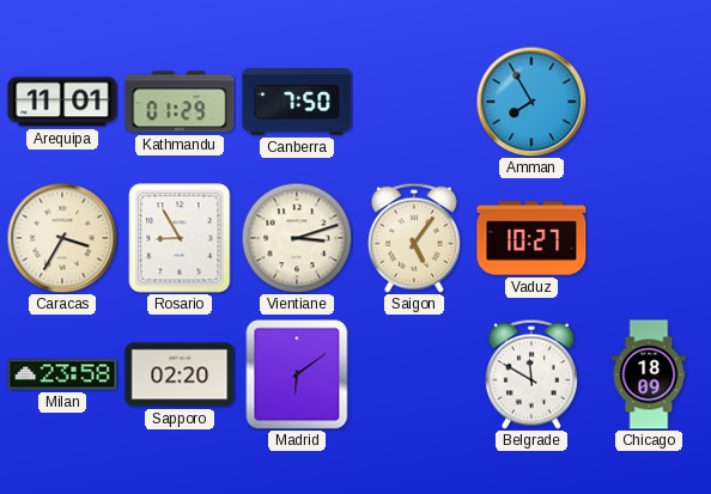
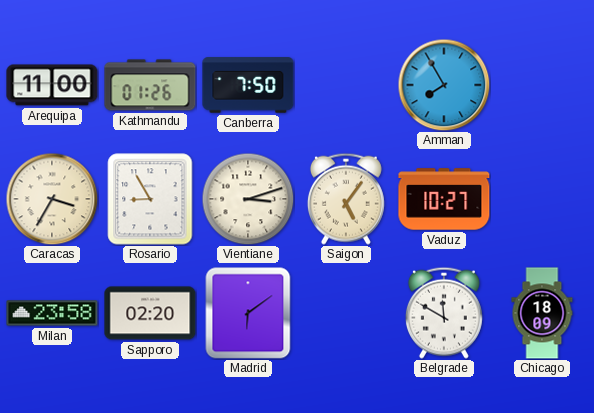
Arequipa: 11:01 -> 11:00 (52, 85)
Kathmandu: 01:29 -> 01:26 (150, 85)
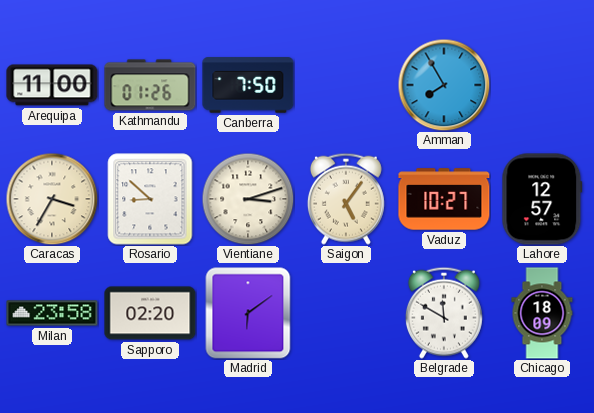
Rosario: 8:55 -> 8:52 (150, 199)
Lahore: none -> 12:57 (542, 199)
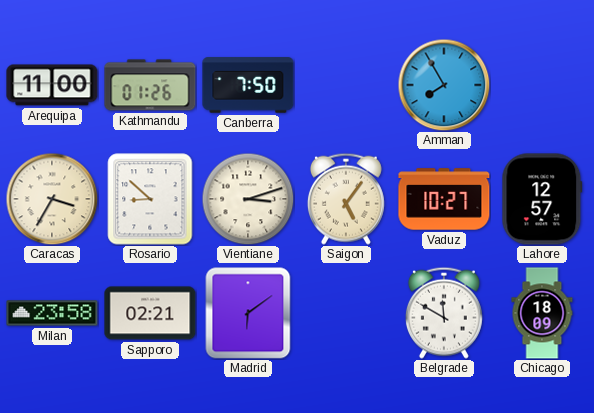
Sapporo: 02:20 -> 02:21 (150, 313)
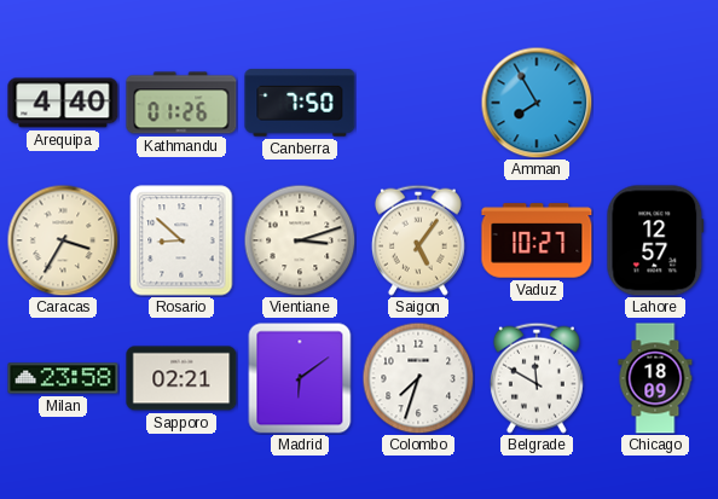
Arequipa: 11:00 -> 4:40 (63, 103)
Colombo: none -> 7:33 (418, 378)
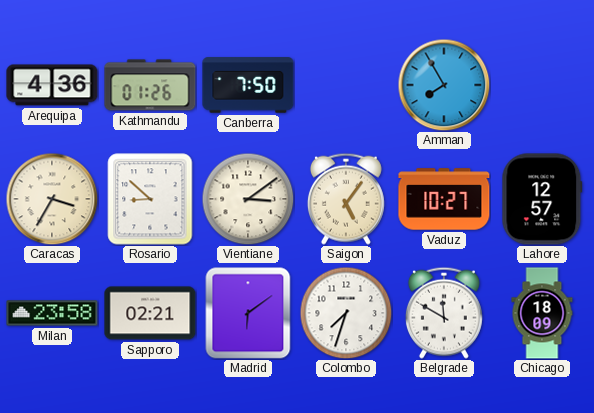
Arequipa: 4:40 -> 4:36 (52, 85)
Vientiane: 3:12 -> 3:09 (248, 199)
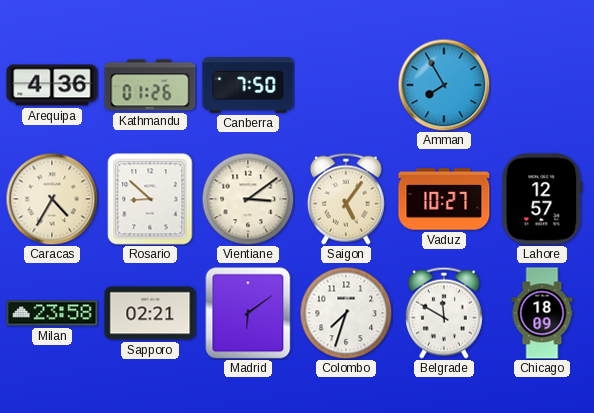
Caracas: 3:35 -> 4:35 (52, 199)
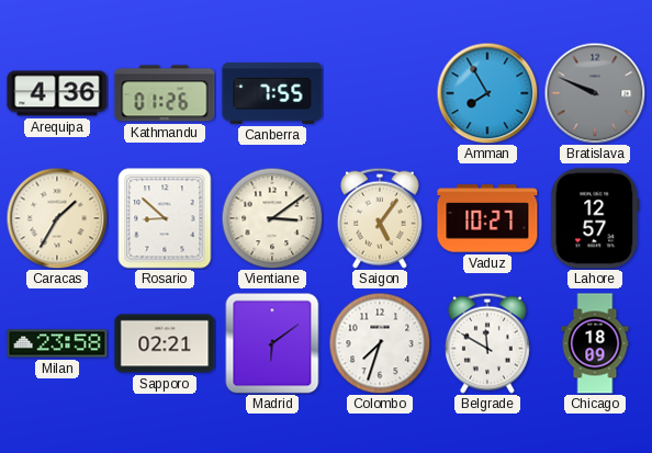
Canberra: 7:50 -> 7:55 (272, 93)
Bratislava: none -> 9:49 (595, 93)
Caracas: 4:35 -> 1:35 (57, 218)
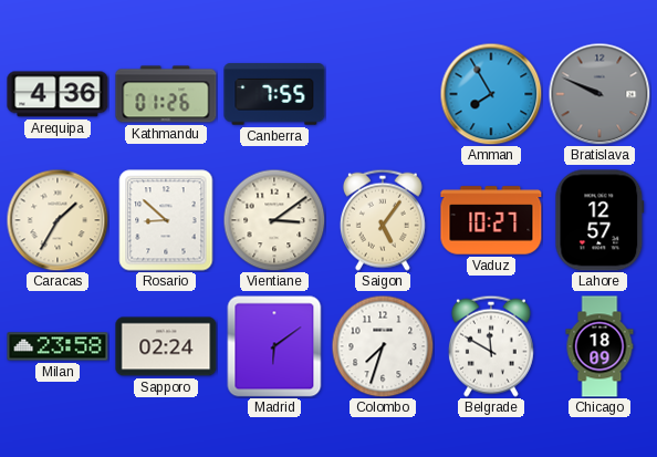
Sapporo: 02:21 -> 02:24 (166, 346)
